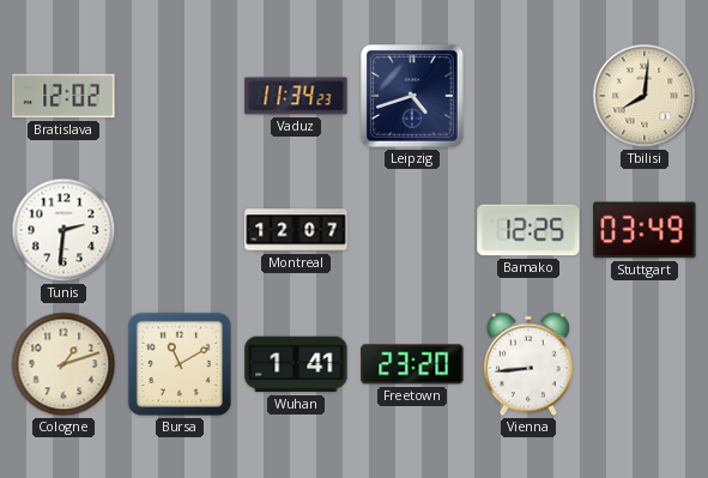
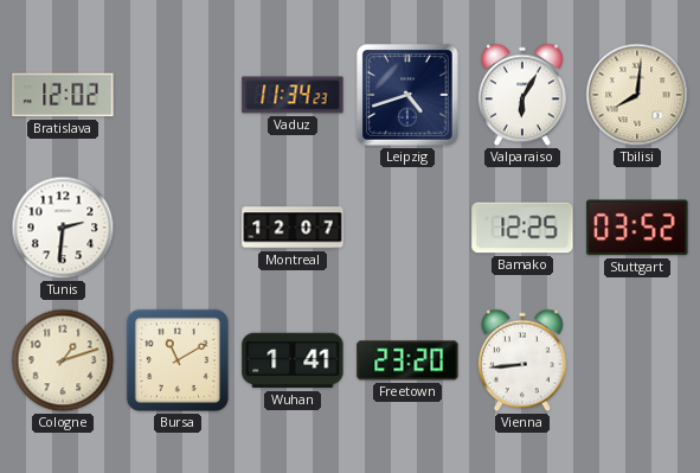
Valparaiso: none -> 6:05 (522, 95)
Stuttgart: 03:49 -> 03:52 (637, 228)
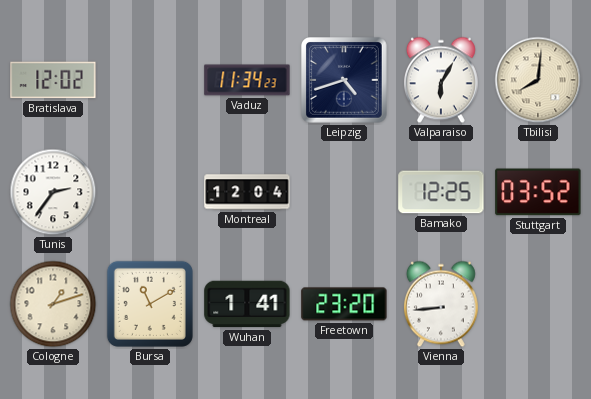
Tunis: 2:31 -> 2:36 (53, 192)
Montreal: 12:07 -> 12:04 (247, 192)
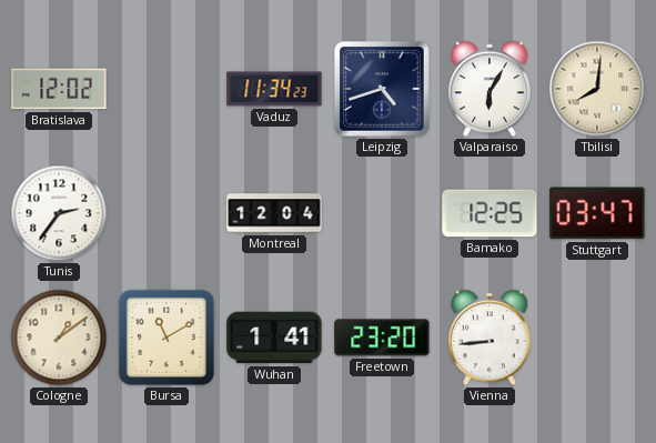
Stuttgart: 03:52 -> 03:47 (597, 213)
Cologne: 1:12 -> 1:09 (59, 338)
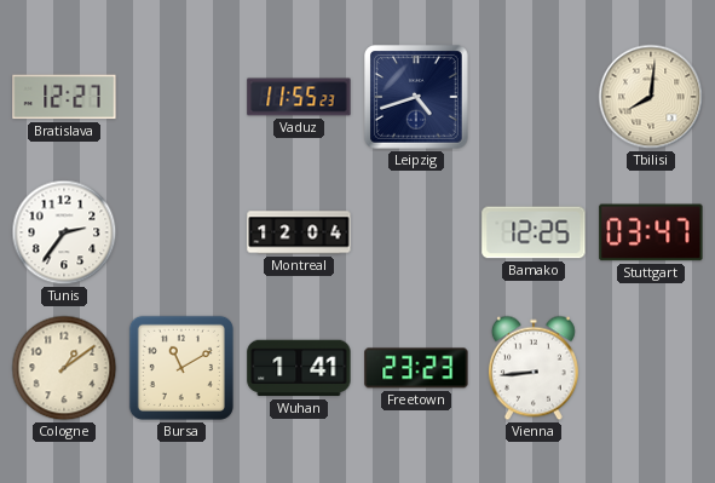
Bratislava: 12:02 -> 12:27 (64, 97)
Vaduz: 11:34 -> 11:55 (299, 97)
Valparaiso: 6:05 -> none (490, 89)
Freetown: 23:20 -> 23:23 (416, 368)
